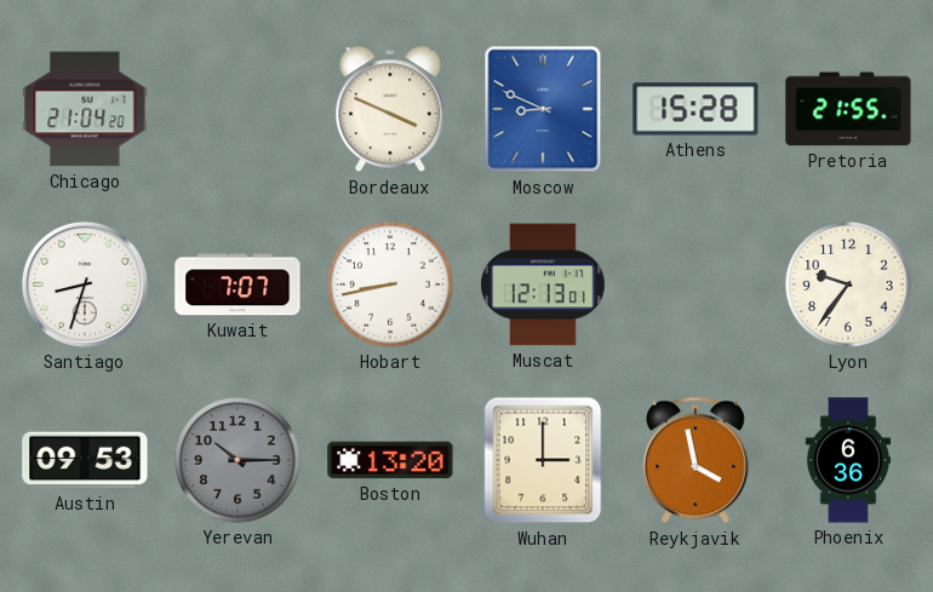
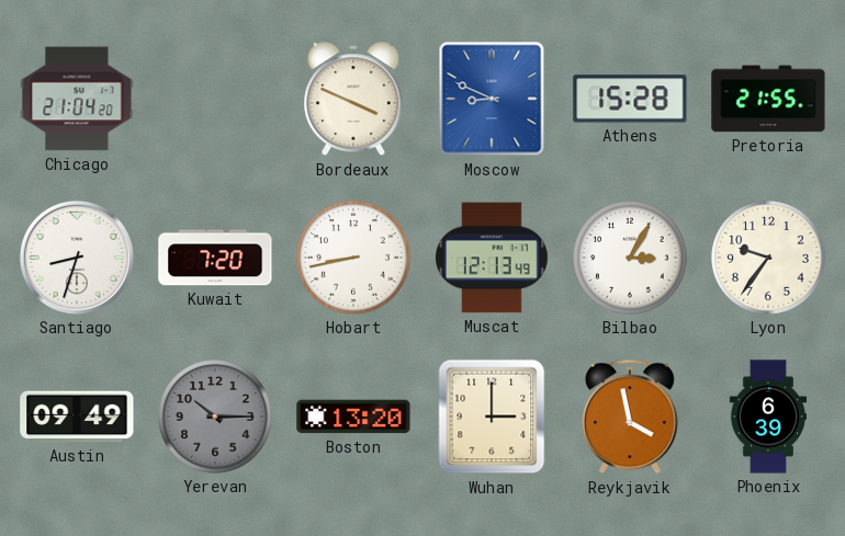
Kuwait: 7:07 -> 7:20 (215, 258)
Muscat: 12:13:01 -> 12:13:49 (493, 258)
Bilbao: none -> 3:05 (630, 258)
Austin: 09:53 -> 09:49 (77, 417)
Phoenix: 6:36 -> 6:39 (767, 417)
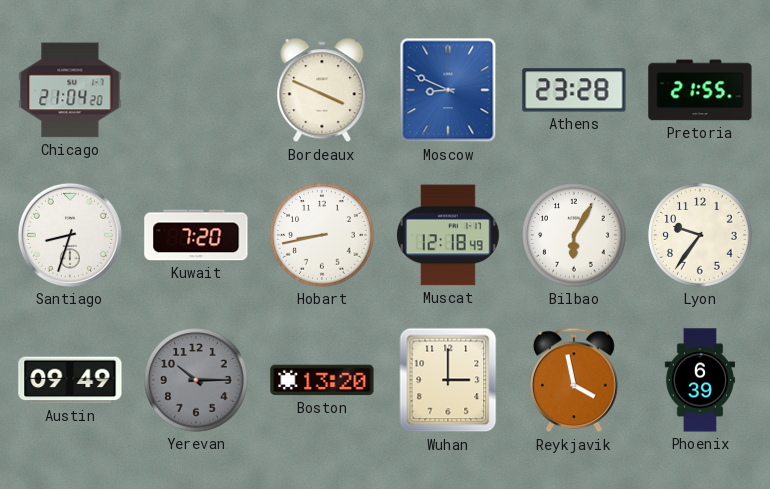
Athens: 15:28 -> 23:28 (574, 90)
Muscat: 12:13 -> 12:18 (449, 235)
Bilbao: 3:05 -> 6:05 (574, 235)
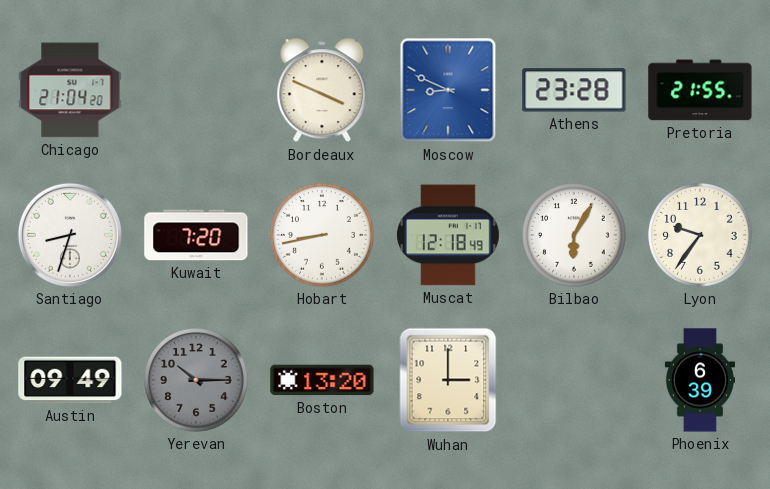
Reykjavik: 3:58 -> none (574, 380)
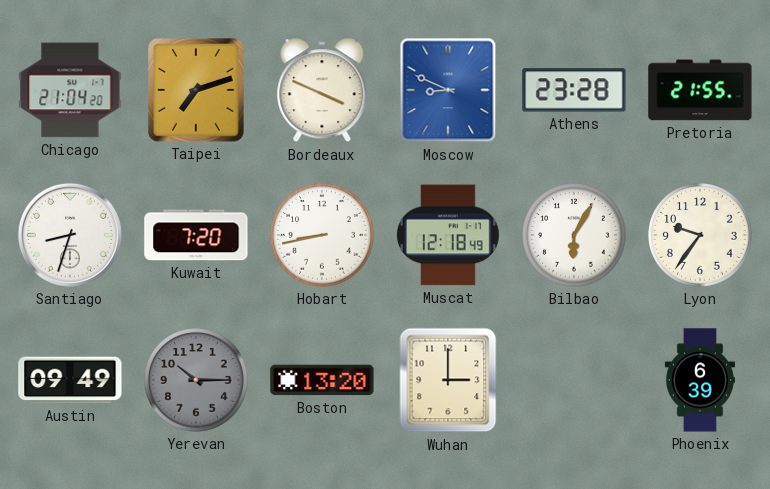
Taipei: none -> 7:12 (196, 90)
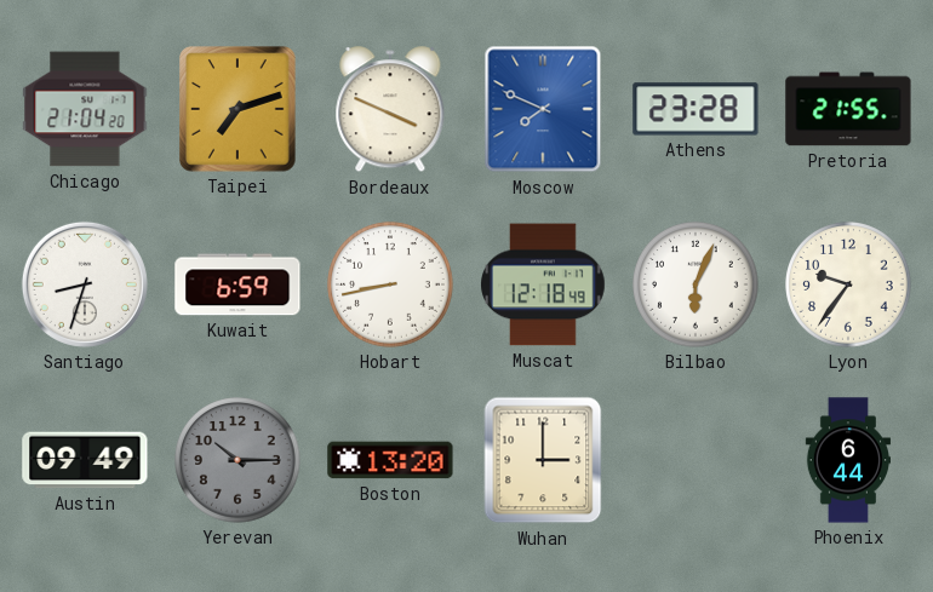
Moscow: 8:49 -> 7:49 (543, 109)
Kuwait: 7:20 -> 6:59 (237, 284)
Bilbao: 6:05 -> 6:04 (696, 284)
Phoenix: 6:39 -> 6:44 (847, 460)
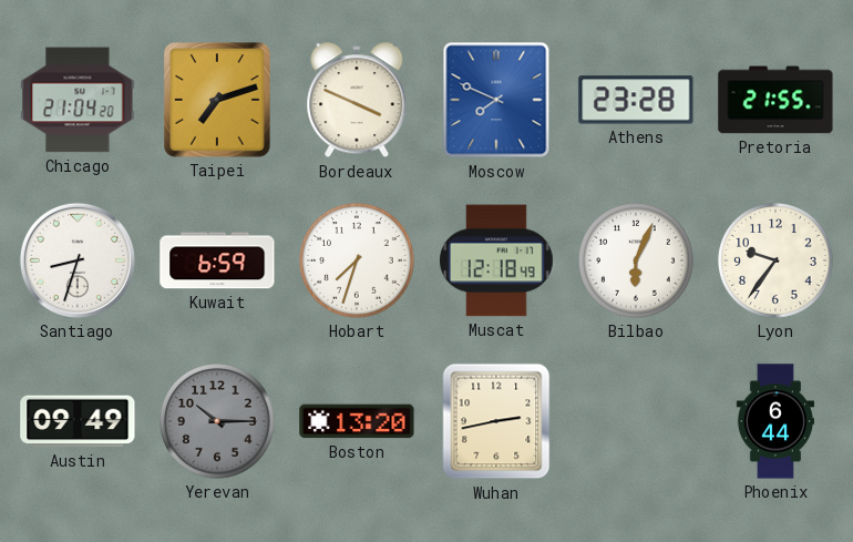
Hobart: 8:43 -> 7:33 (357, 260)
Wuhan: 3:00 -> 2:43 (496, 421)
